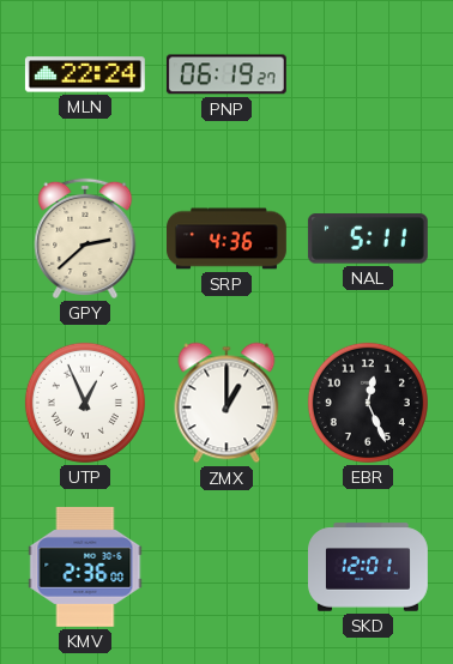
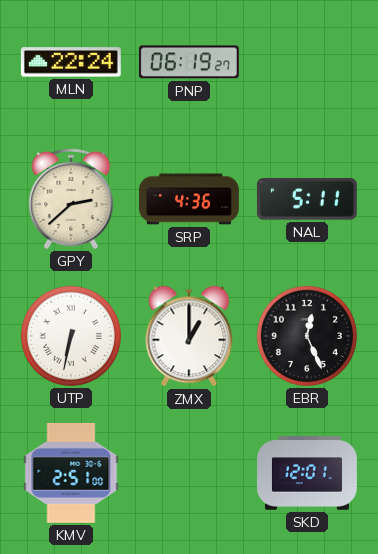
UTP: 12:56 -> 6:32 (71, 336)
KMV: 2:36 -> 2:51 (71, 473)
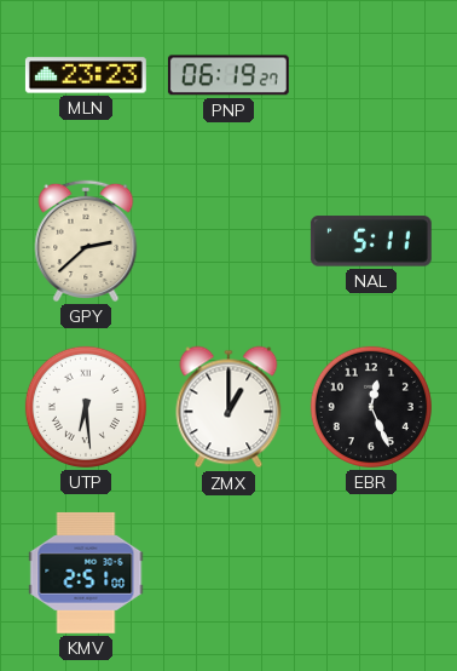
MLN: 22:24 -> 23:23 (86, 75)
SRP: 4:36 -> none (190, 199)
UTP: 6:32 -> 6:29 (86, 407)
SKD: 12:01 -> none (308, 473)
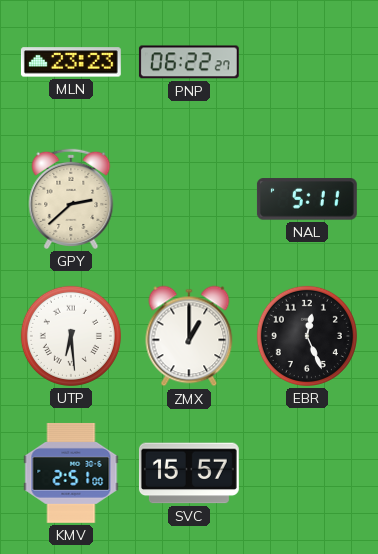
PNP: 06:19 -> 06:22 (189, 62)
SVC: none -> 15:57 (189, 473)
